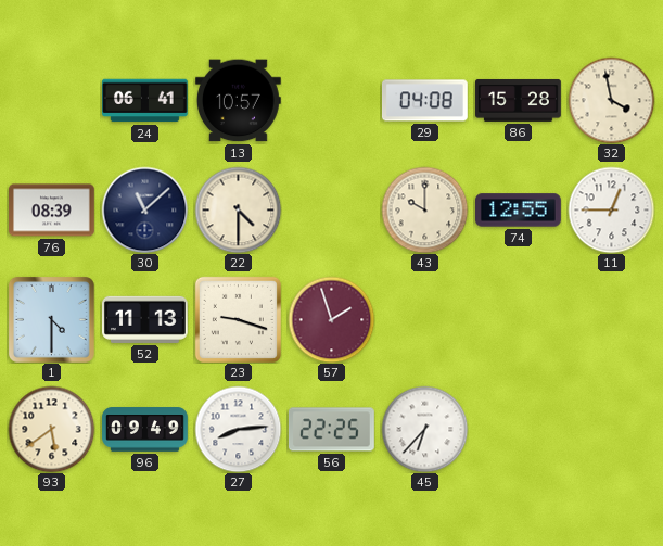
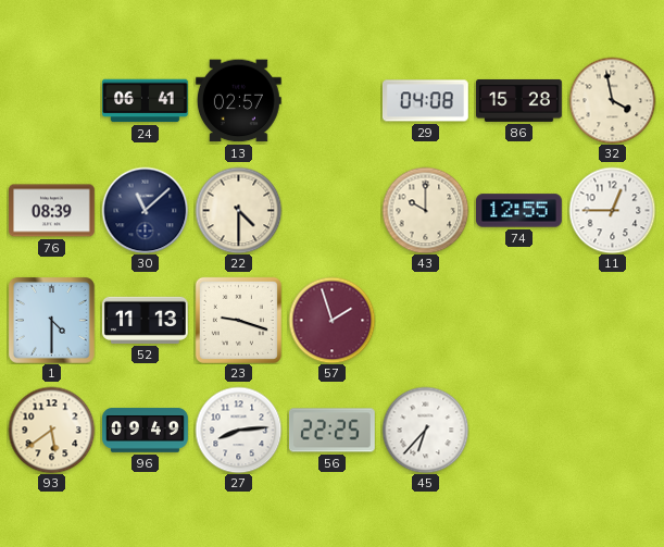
13: 10:57 -> 02:57 (238, 101)
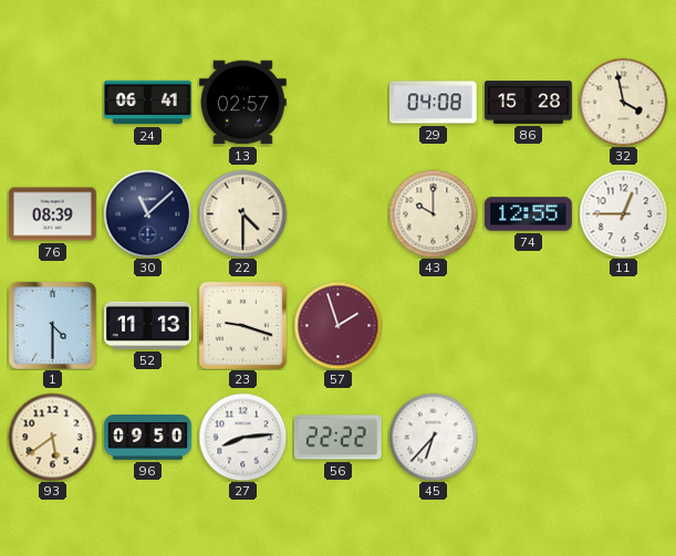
96: 09:49 -> 09:50 (148, 438)
56: 22:25 -> 22:22 (337, 438)
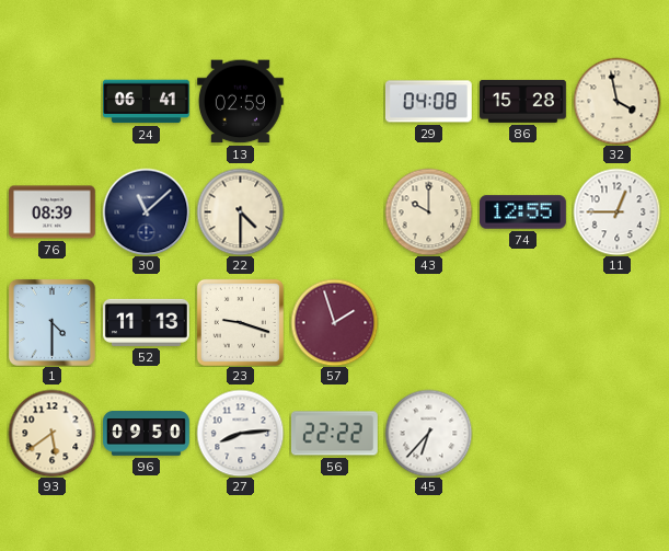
13: 02:57 -> 02:59 (240, 102)
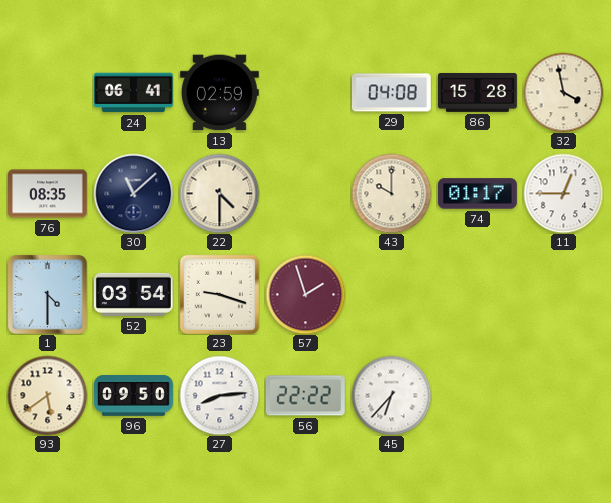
76: 08:39 -> 08:35 (48, 194)
74: 12:55 -> 01:17 (478, 194)
52: 11:13 -> 03:54 (133, 294)
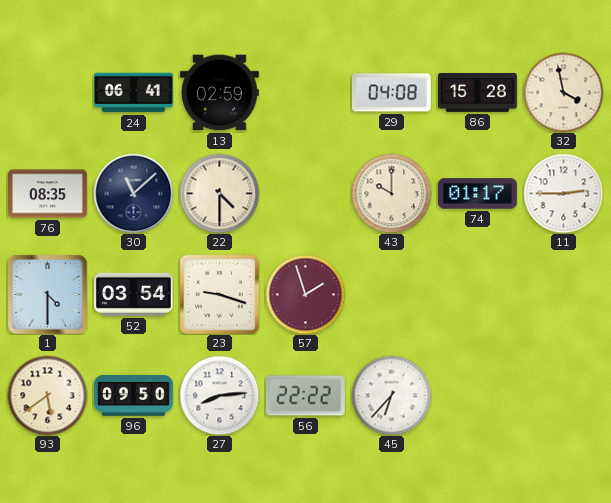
11: 12:45 -> 2:45 (563, 193)
